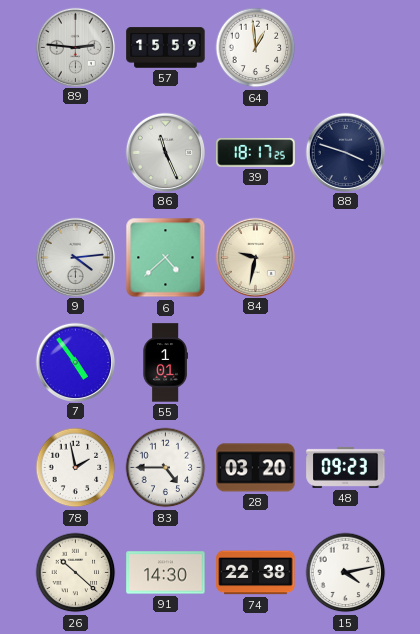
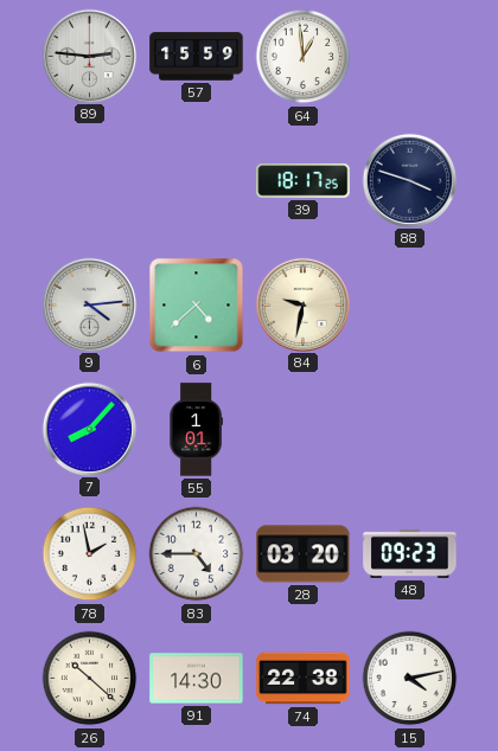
86: 11:26 -> none (165, 152)
7: 4:54 -> 8:07 (89, 429)
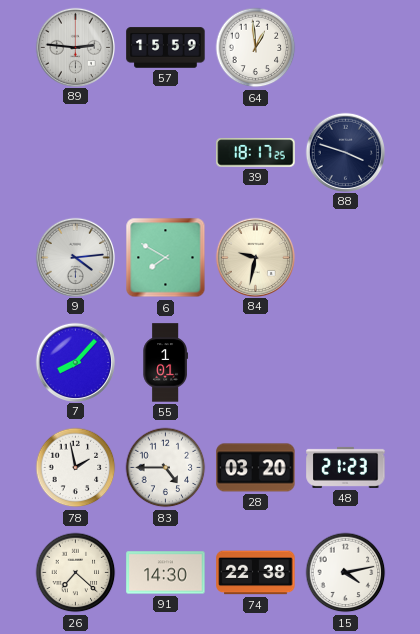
6: 4:38 -> 7:50 (166, 258)
48: 09:23 -> 21:23 (346, 467)
26: 10:22 -> 7:22 (76, 573)
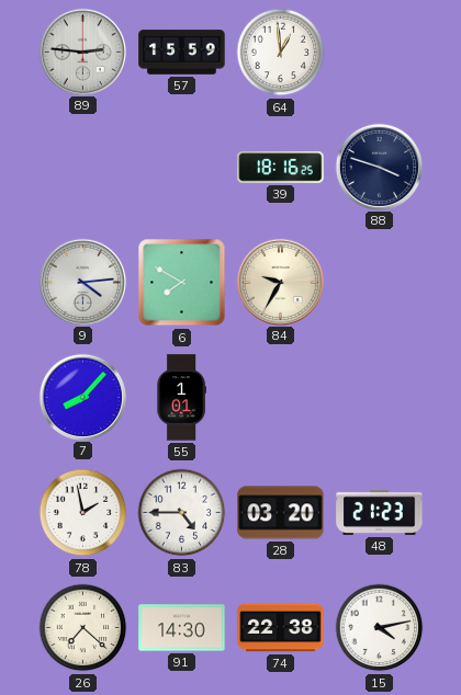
39: 18:17 -> 18:16 (281, 168)
84: 9:32 -> 9:35 (280, 282)
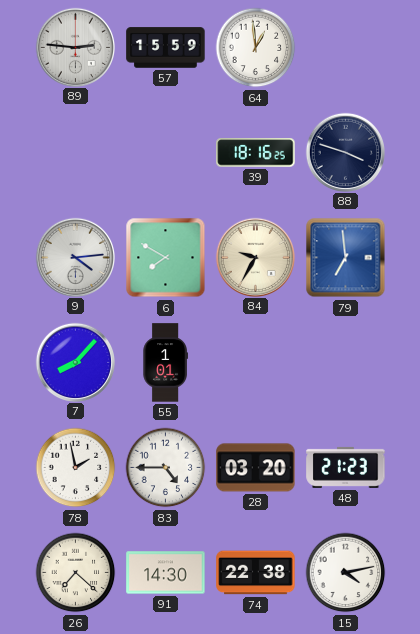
79: none -> 6:59 (346, 258)
